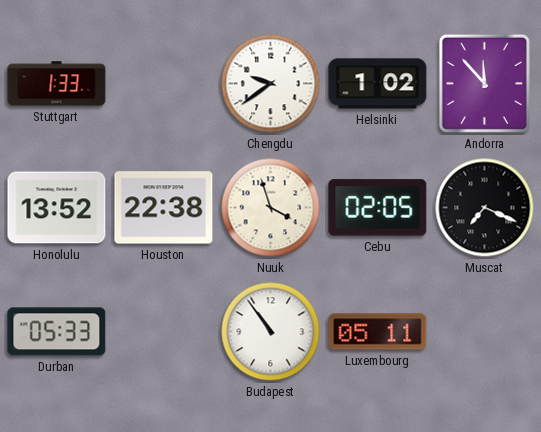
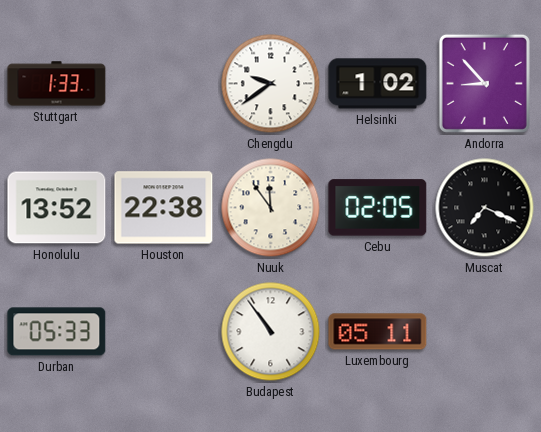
Andorra: 11:53 -> 8:53 (484, 83)
Nuuk: 3:57 -> 11:54 (271, 208)
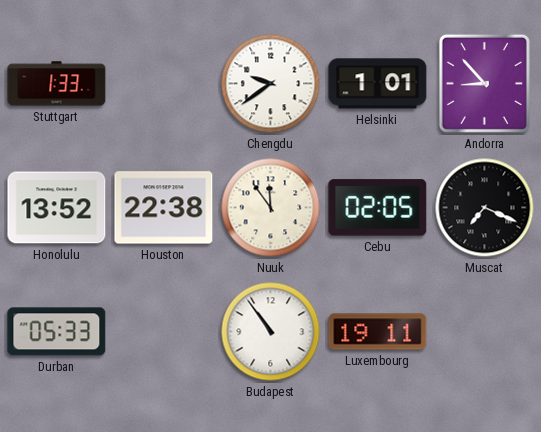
Helsinki: 1:02 -> 1:01 (378, 84)
Luxembourg: 05:11 -> 19:11 (378, 332)
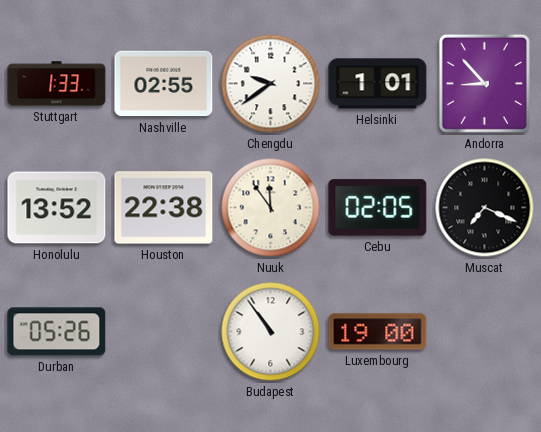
Nashville: none -> 02:55 (164, 84)
Durban: 05:33 -> 05:26 (57, 332)
Luxembourg: 19:11 -> 19:00 (378, 332)
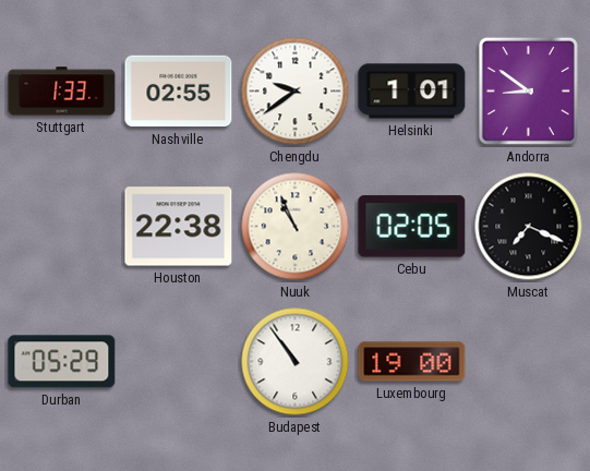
Andorra: 8:53 -> 8:51 (528, 90)
Honolulu: 13:52 -> none (57, 208)
Nuuk: 11:54 -> 10:56 (296, 227)
Durban: 05:26 -> 05:29 (62, 362)
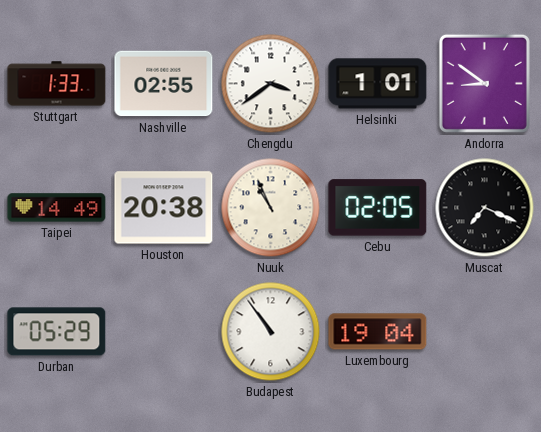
Chengdu: 9:39 -> 3:39 (271, 84)
Taipei: none -> 14:49 (57, 208)
Houston: 22:38 -> 20:38 (164, 208)
Luxembourg: 19:00 -> 19:04 (378, 332)
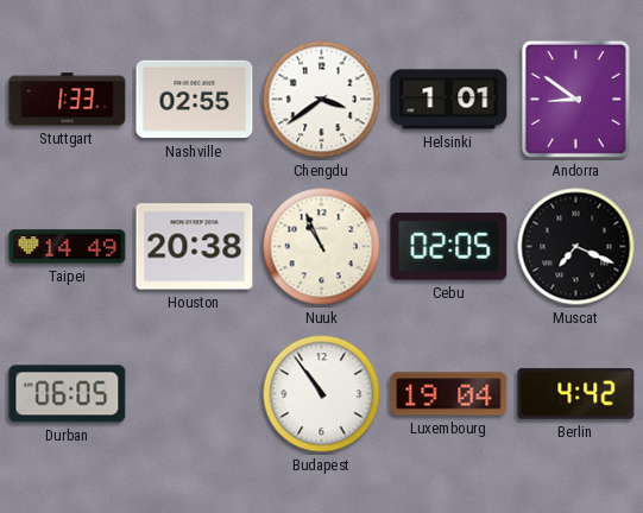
Durban: 05:29 -> 06:05 (68, 394)
Berlin: none -> 4:42 (576, 394)
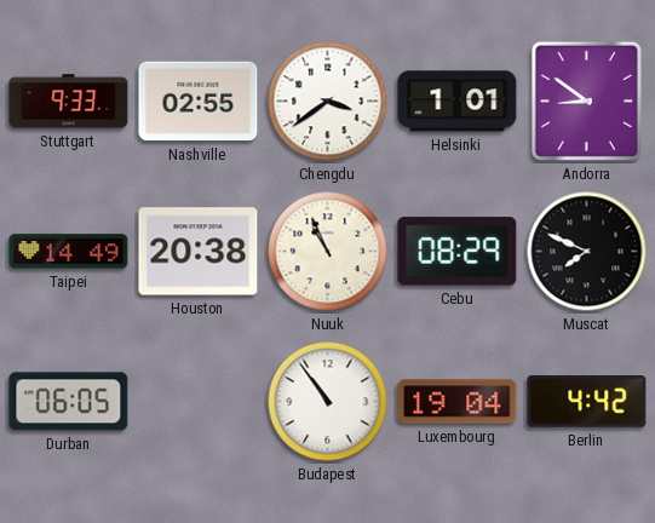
Stuttgart: 1:33 -> 9:33 (69, 102)
Cebu: 02:05 -> 08:29 (458, 252)
Muscat: 7:19 -> 7:49 (587, 252)
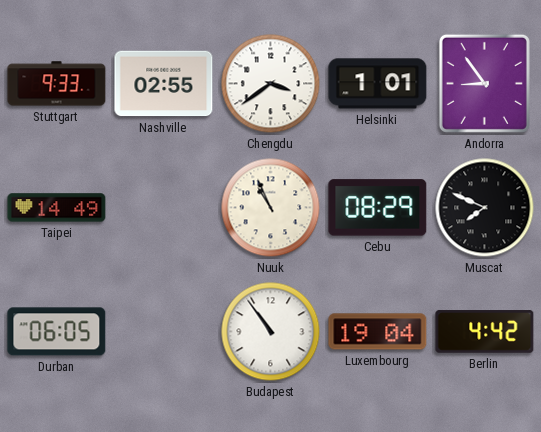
Andorra: 8:51 -> 8:54 (484, 83)
Houston: 20:38 -> none (199, 252)
